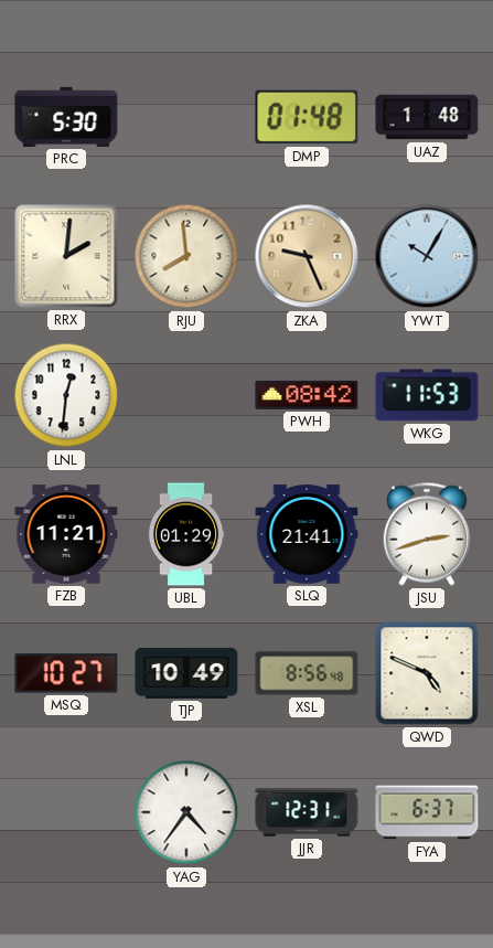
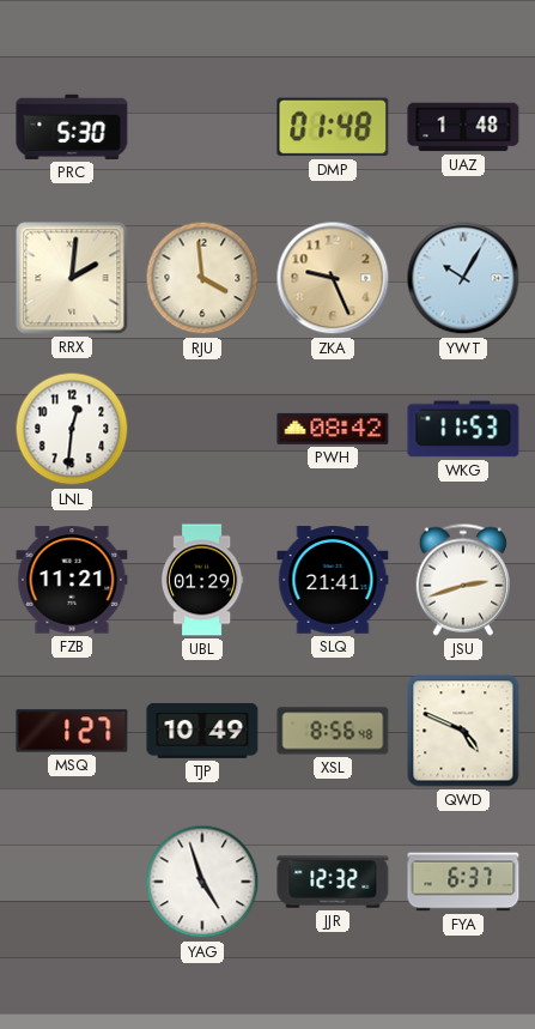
RJU: 7:59 -> 3:59 (202, 278)
MSQ: 10:27 -> 1:27 (72, 731)
YAG: 4:36 -> 4:57 (202, 882)
JJR: 12:31 -> 12:32 (333, 882)
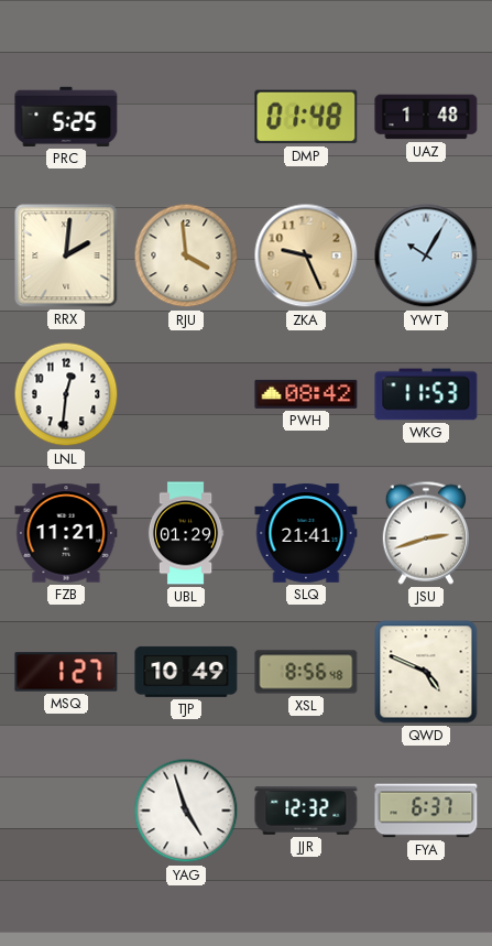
PRC: 5:30 -> 5:25 (66, 117)
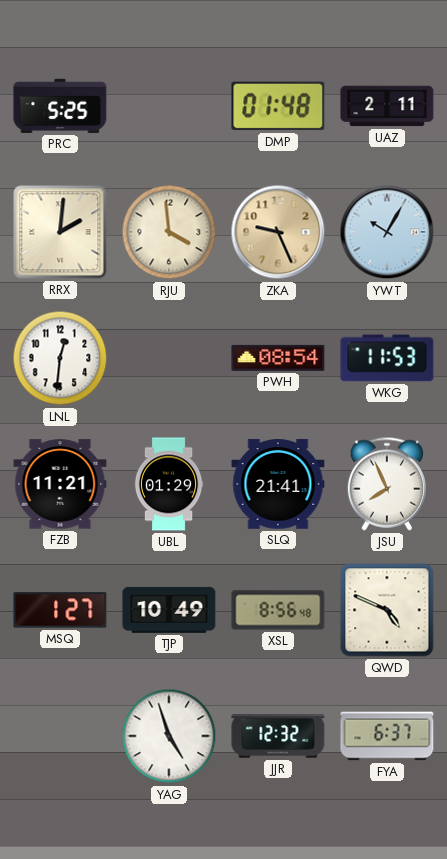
UAZ: 1:48 -> 2:11 (387, 106)
PWH: 08:42 -> 08:54 (278, 358)
JSU: 2:42 -> 7:56 (386, 484)
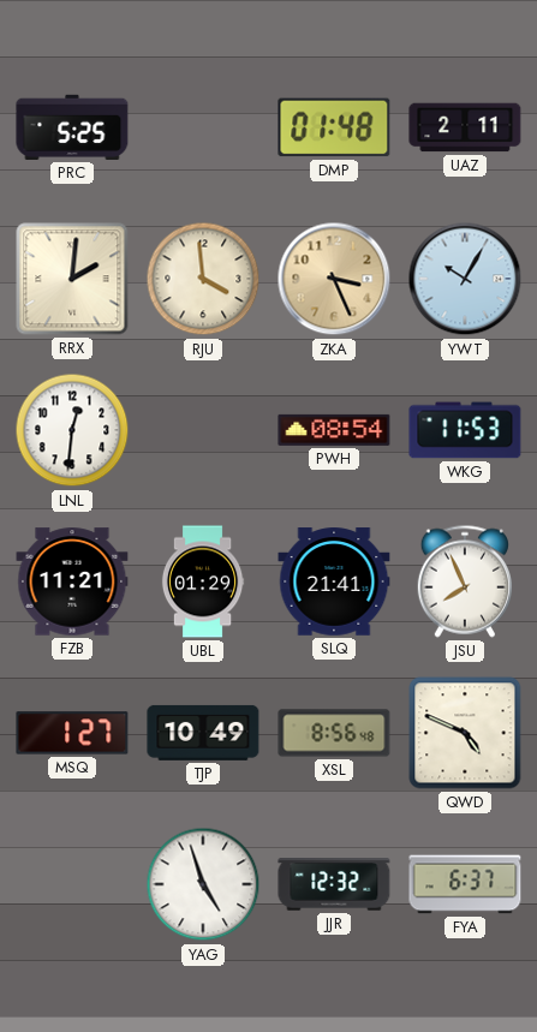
ZKA: 9:26 -> 3:26 (334, 279)
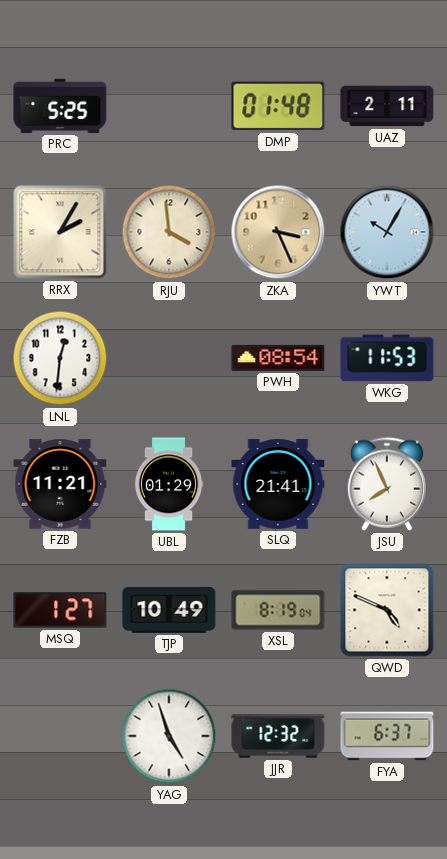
RRX: 2:01 -> 2:05 (60, 232)
XSL: 8:56 -> 8:19 (278, 610)
